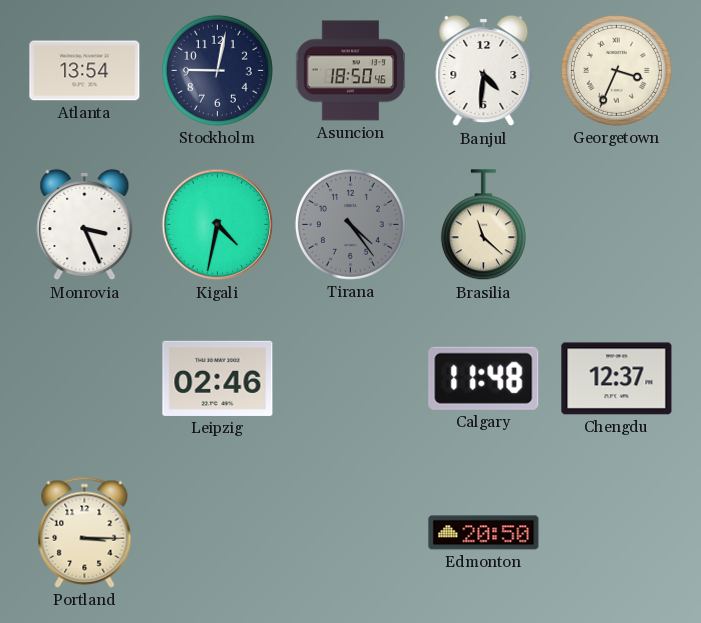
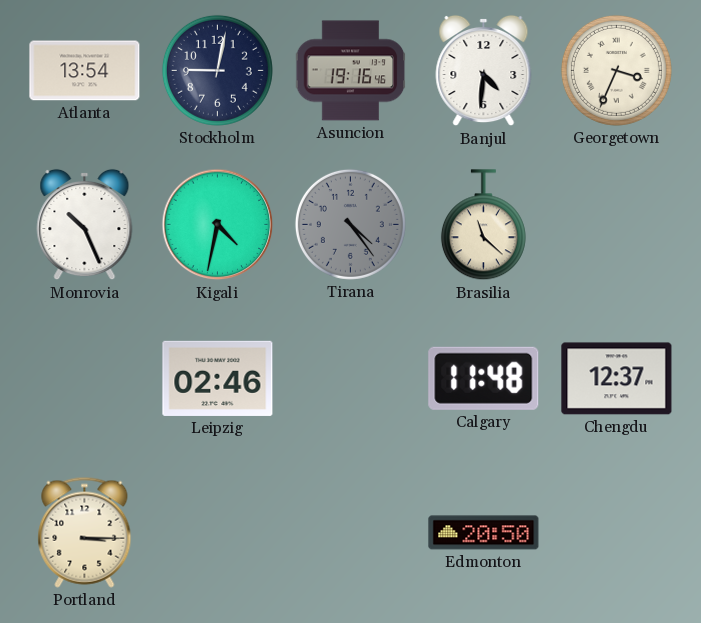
Asuncion: 18:50 -> 19:16 (351, 71)
Monrovia: 3:26 -> 10:26 (85, 225)
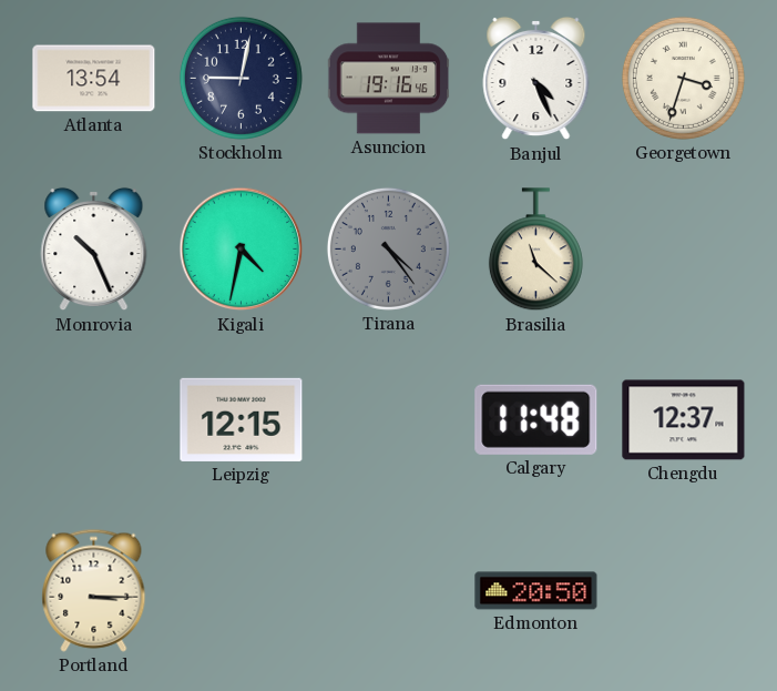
Banjul: 4:31 -> 4:26 (536, 79)
Georgetown: 3:34 -> 3:33 (683, 78)
Leipzig: 02:46 -> 12:15 (242, 419)
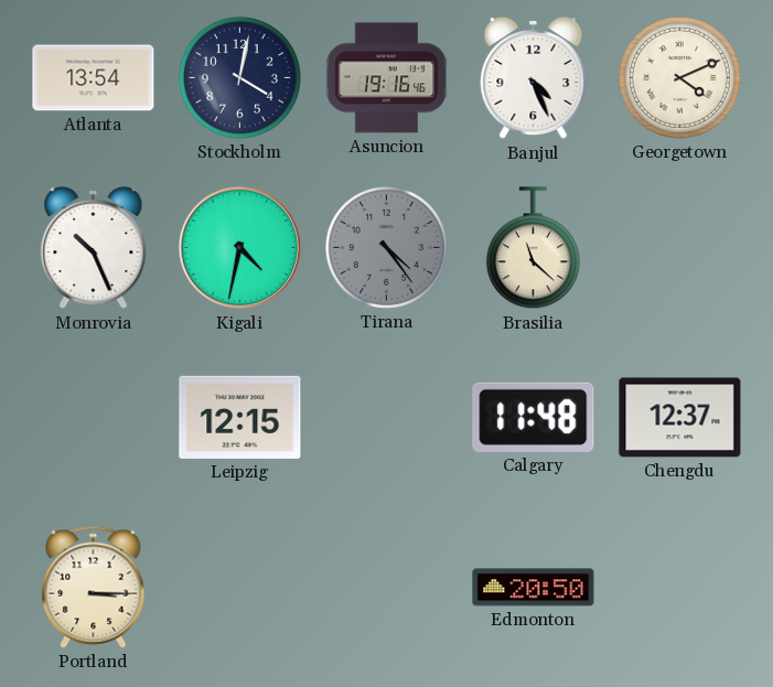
Stockholm: 9:02 -> 4:02 (239, 77)
Georgetown: 3:33 -> 4:11 (679, 77)
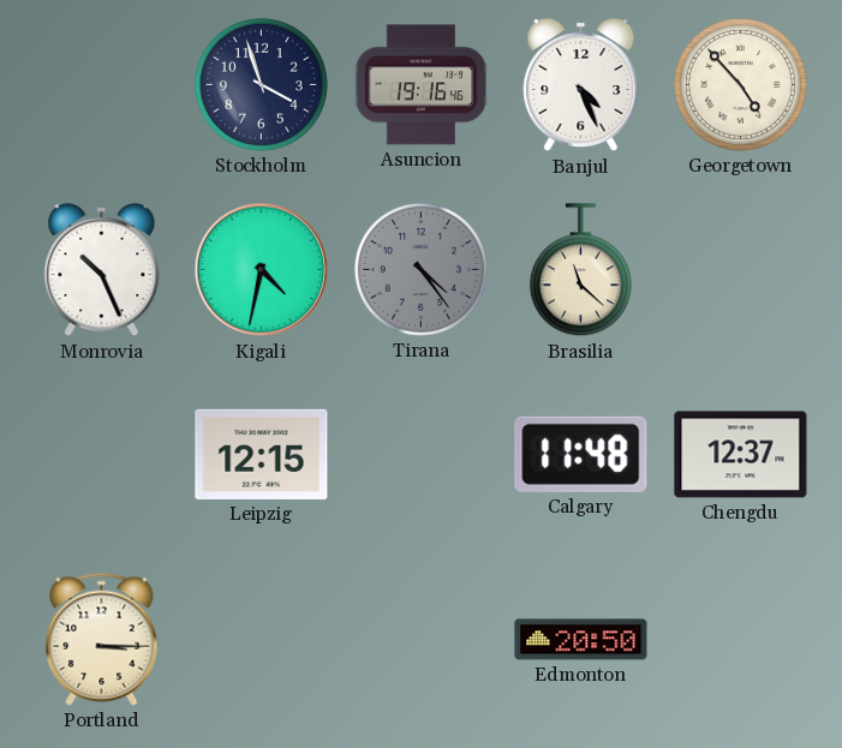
Atlanta: 13:54 -> none (94, 78)
Stockholm: 4:02 -> 3:57 (261, 84)
Georgetown: 4:11 -> 4:53 (740, 84)
